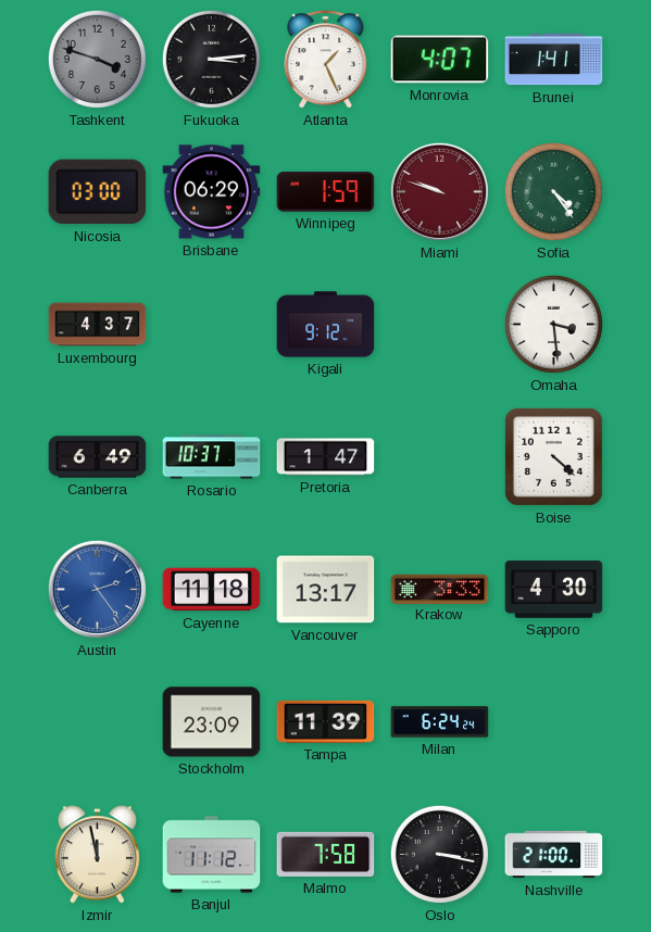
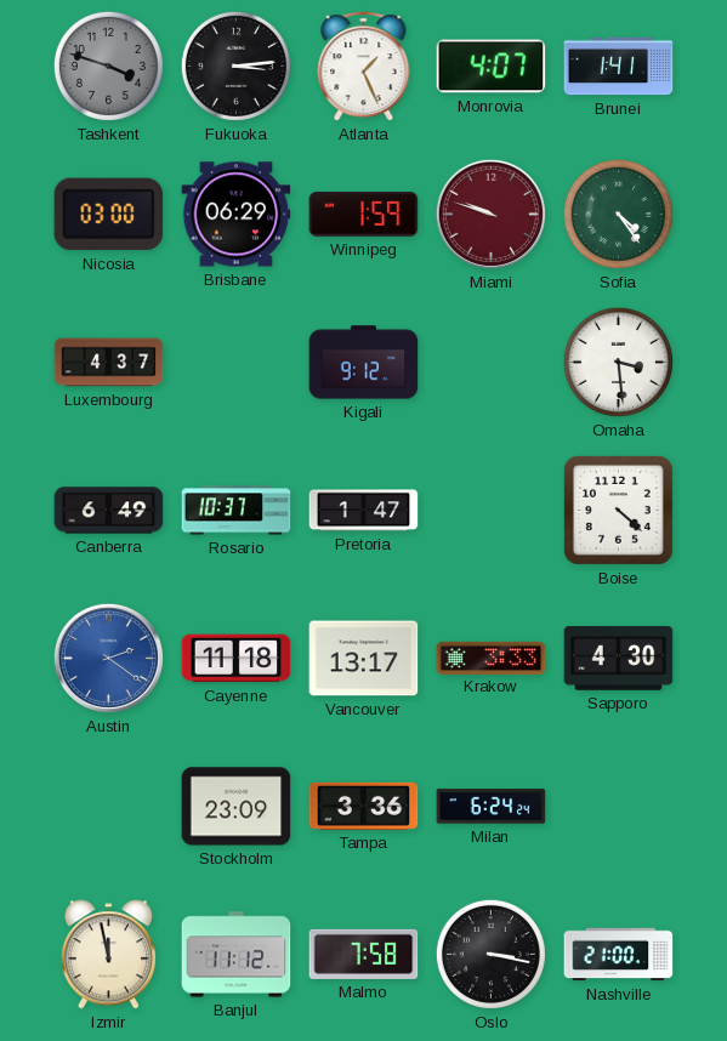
Austin: 2:24 -> 2:21 (108, 658)
Tampa: 11:39 -> 3:36 (364, 806)
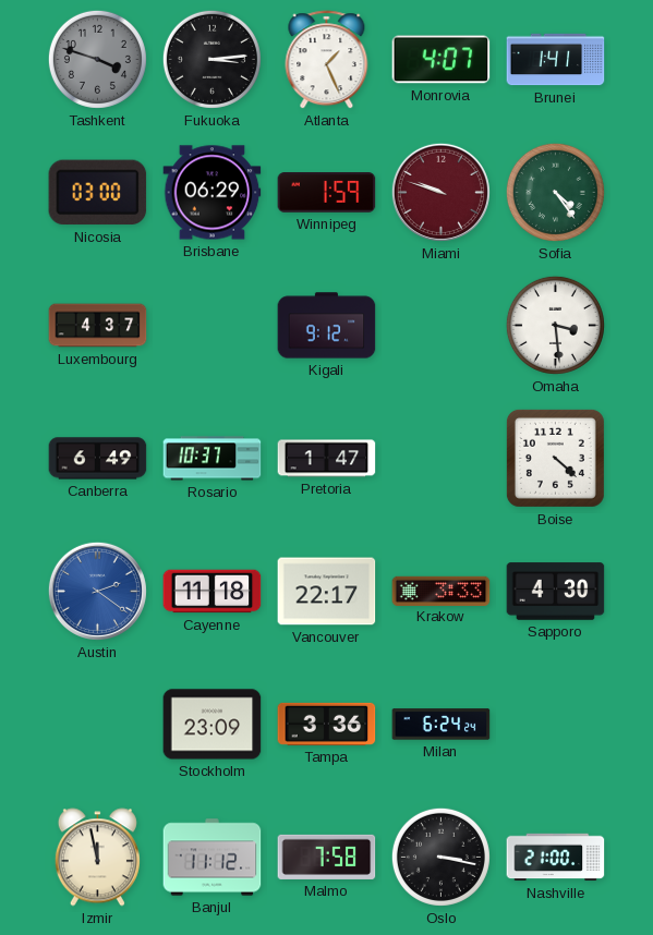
Vancouver: 13:17 -> 22:17 (327, 592)
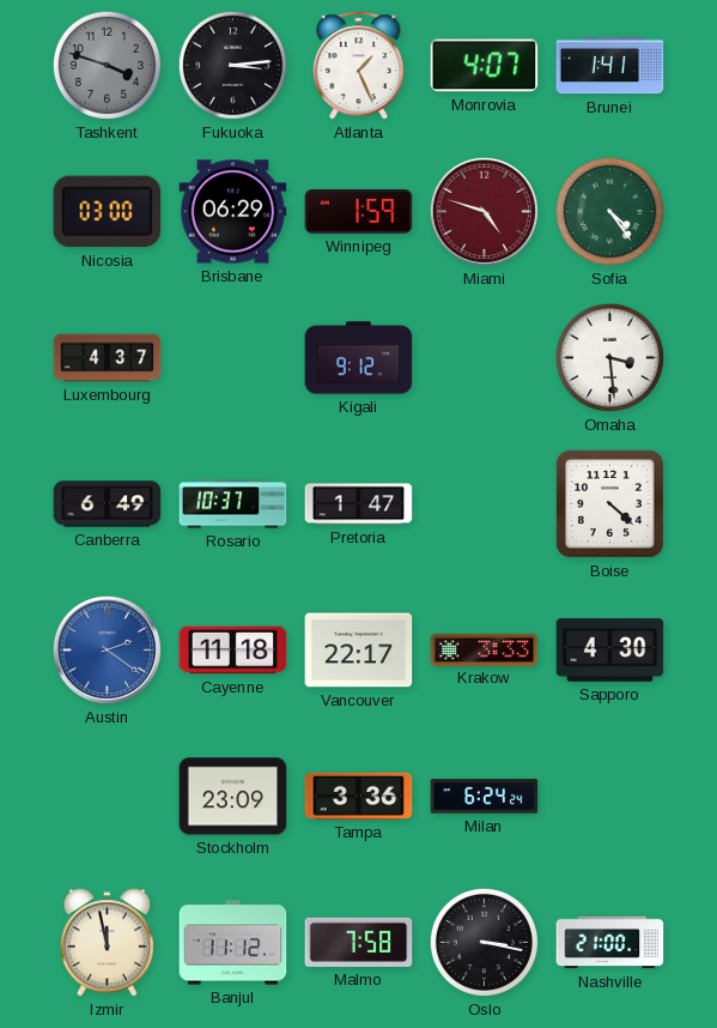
Miami: 9:48 -> 4:48 (484, 211)
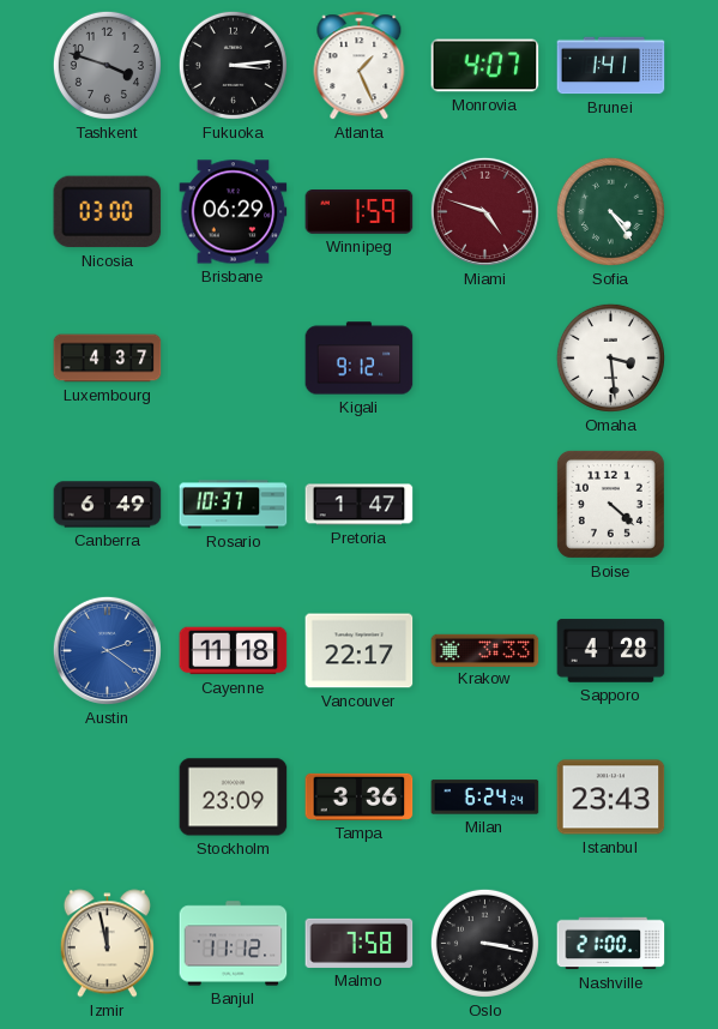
Sapporo: 4:30 -> 4:28 (611, 651)
Istanbul: none -> 23:43 (611, 798)
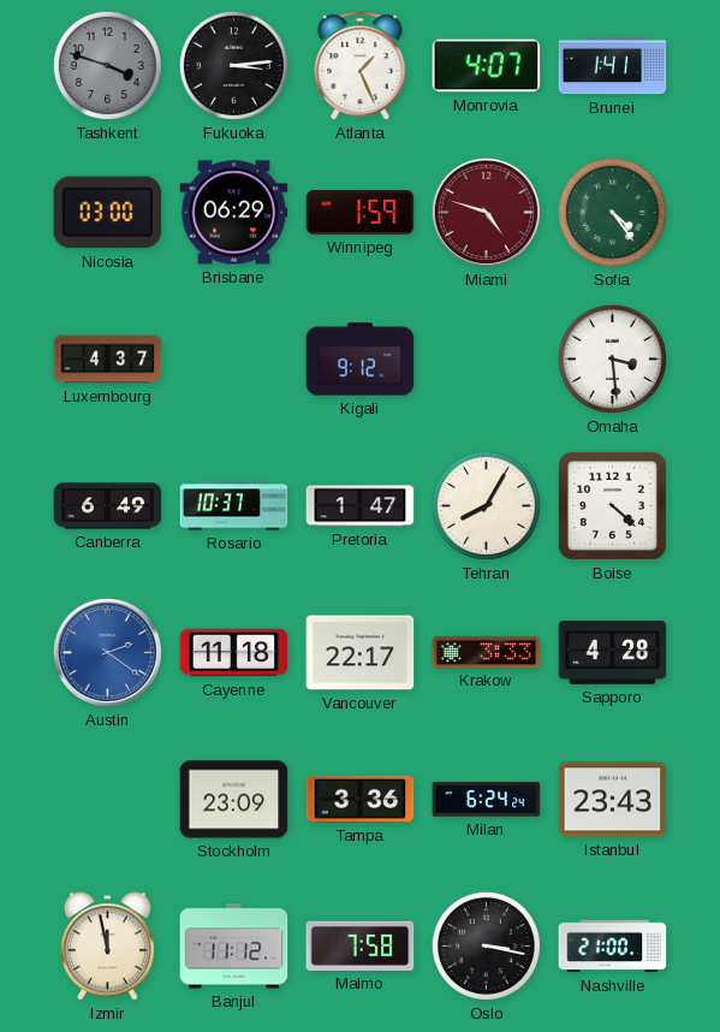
Tehran: none -> 8:05 (486, 505)
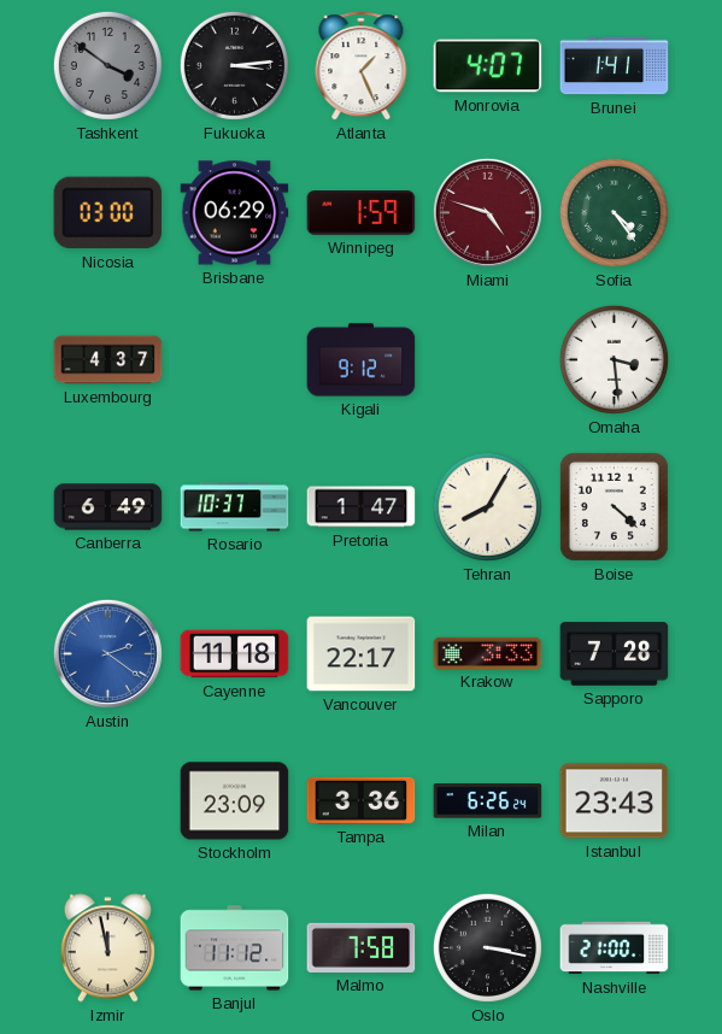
Tashkent: 3:48 -> 3:51 (107, 65)
Sapporo: 4:28 -> 7:28 (615, 654)
Milan: 6:24 -> 6:26 (488, 801)
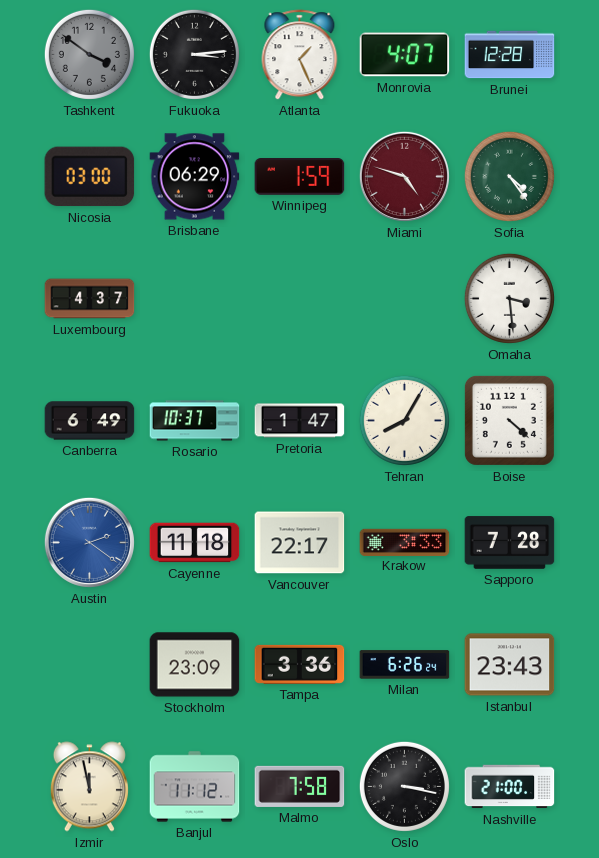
Brunei: 1:41 -> 12:28 (510, 55)
Kigali: 9:12 -> none (362, 360)
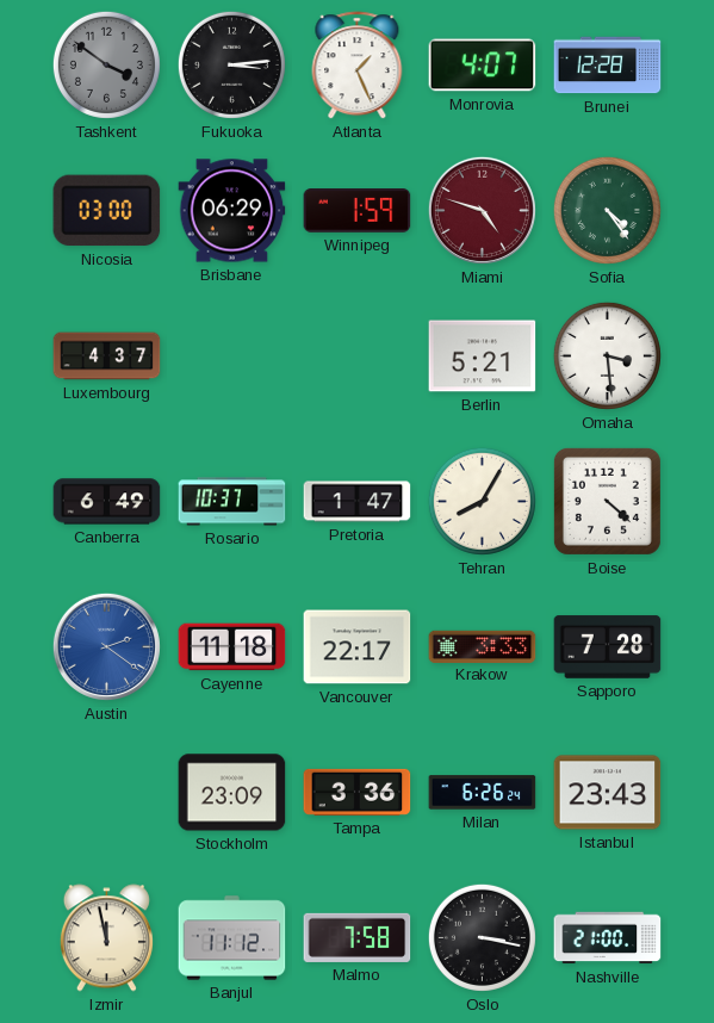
Berlin: none -> 5:21 (483, 356)
